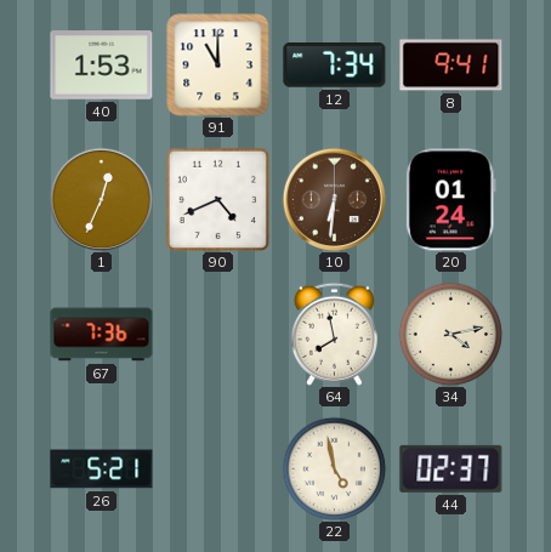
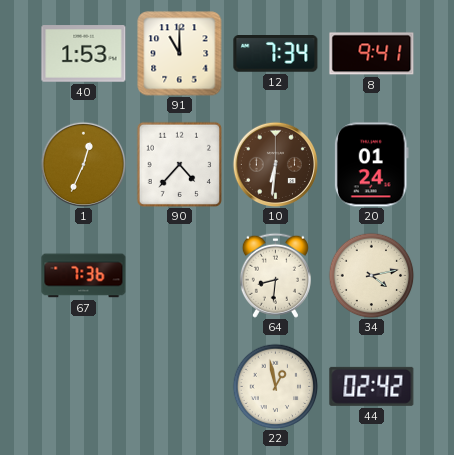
90: 4:41 -> 4:37 (179, 164)
64: 7:58 -> 8:31 (275, 275)
26: 5:21 -> none (102, 470)
22: 4:58 -> 12:58 (275, 386)
44: 02:37 -> 02:42 (372, 386)
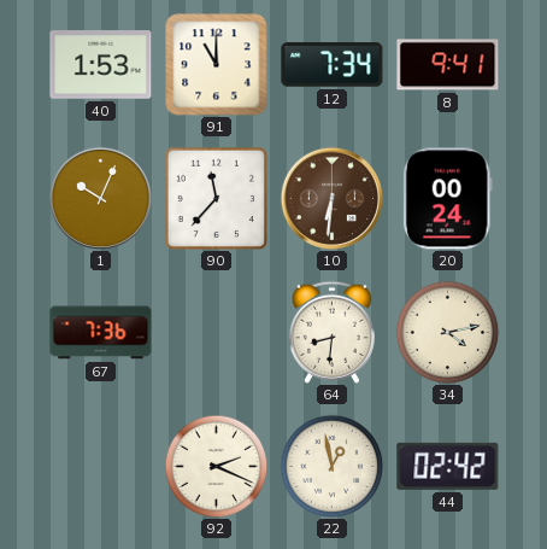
1: 12:34 -> 10:04 (100, 198)
90: 4:37 -> 11:37 (216, 198)
20: 01:24 -> 00:24 (447, 199)
92: none -> 2:19 (216, 466)
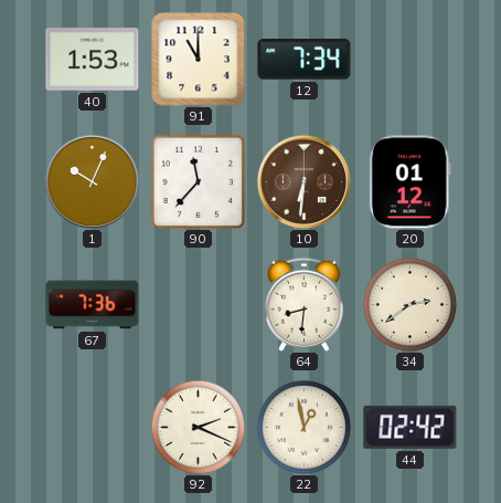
8: 9:41 -> none (448, 65)
20: 00:24 -> 01:12 (409, 182)
34: 4:13 -> 2:39 (409, 304)
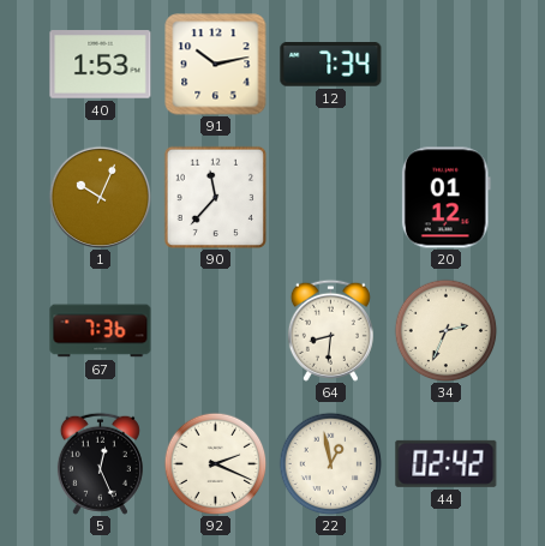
91: 11:00 -> 10:13 (216, 65)
10: 6:31 -> none (303, 181)
34: 2:39 -> 2:34 (445, 330)
5: none -> 12:26 (100, 463)
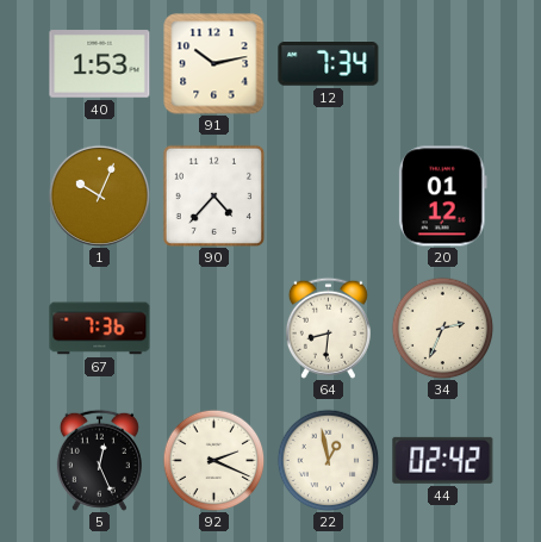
90: 11:37 -> 4:37 (213, 195)
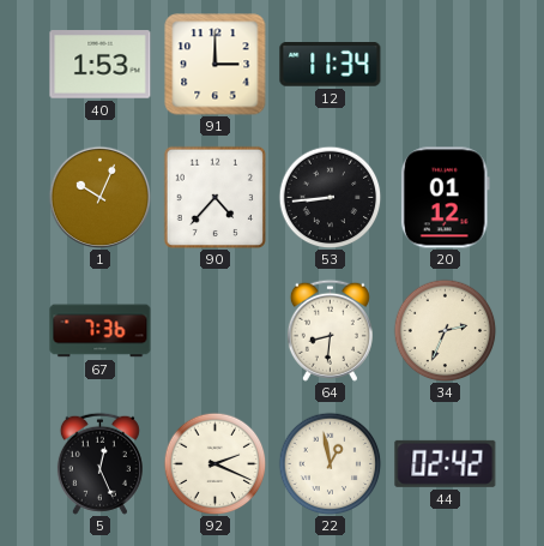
91: 10:13 -> 3:00 (216, 65)
12: 7:34 -> 11:34 (331, 65)
53: none -> 8:44 (330, 197)
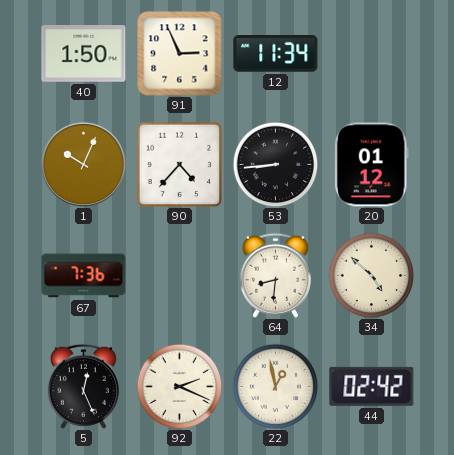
40: 1:53 -> 1:50 (84, 54)
91: 3:00 -> 2:56 (180, 54)
34: 2:34 -> 4:52 (371, 275)
